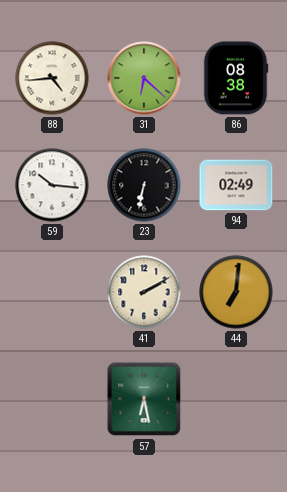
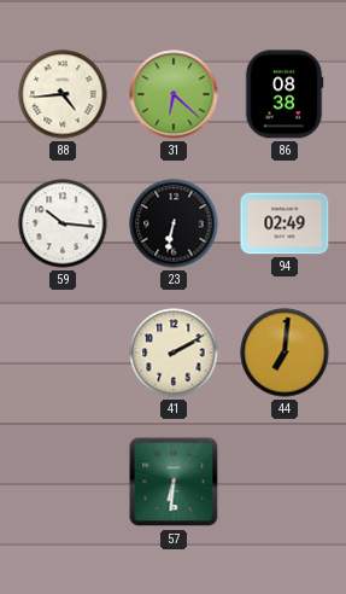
57: 6:28 -> 6:31 (174, 482)
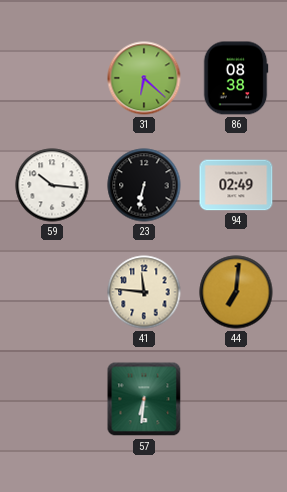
88: 4:44 -> none (63, 94)
41: 2:10 -> 11:46 (144, 292)
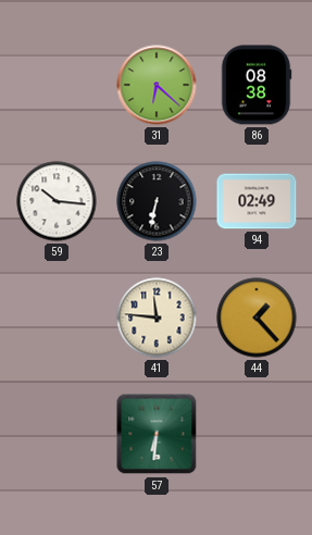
44: 7:01 -> 1:23 (257, 318)
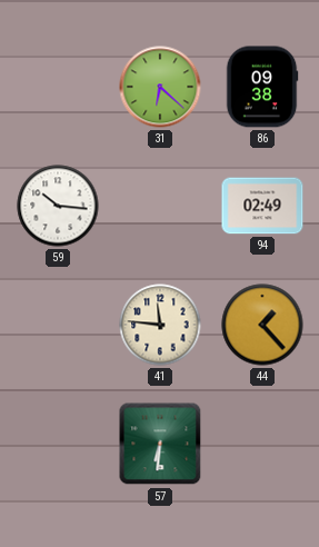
86: 08:38 -> 09:38 (262, 87)
23: 6:32 -> none (157, 201)
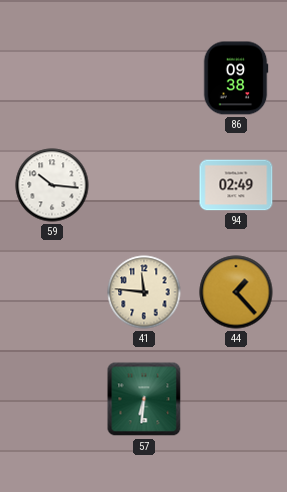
31: 6:22 -> none (160, 87)
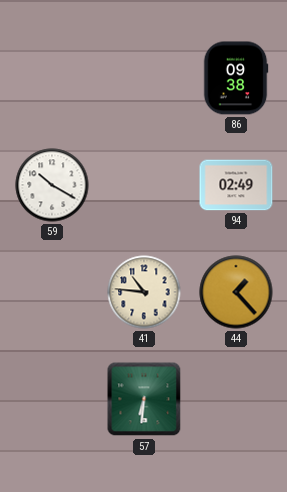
59: 10:16 -> 10:20 (52, 185)
41: 11:46 -> 10:46 (144, 292)
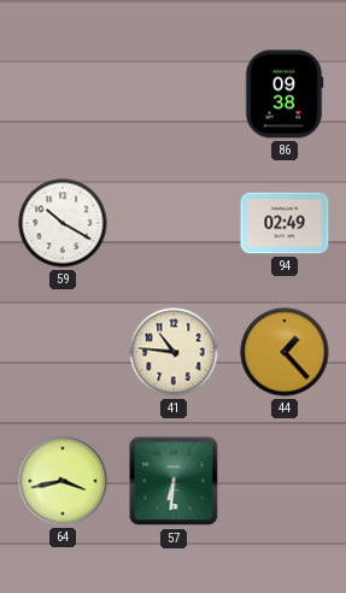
64: none -> 3:43 (63, 481)
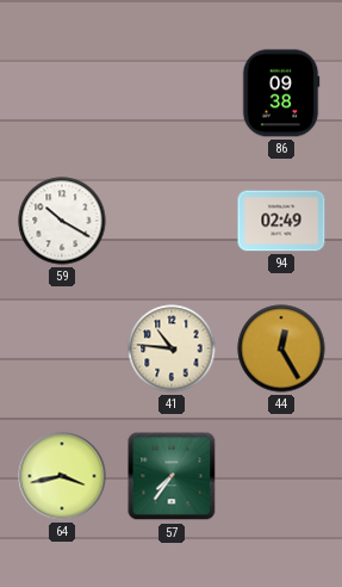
44: 1:23 -> 12:25 (281, 348)
57: 6:31 -> 7:36 (172, 476)
